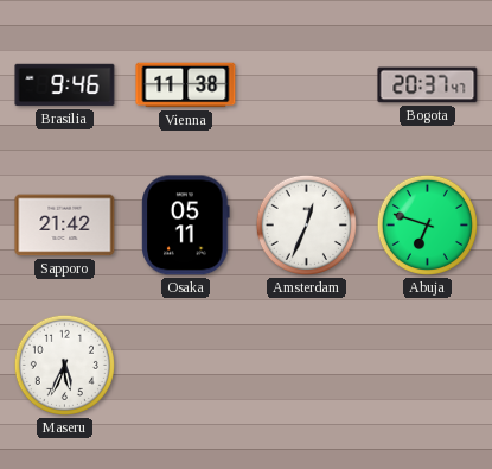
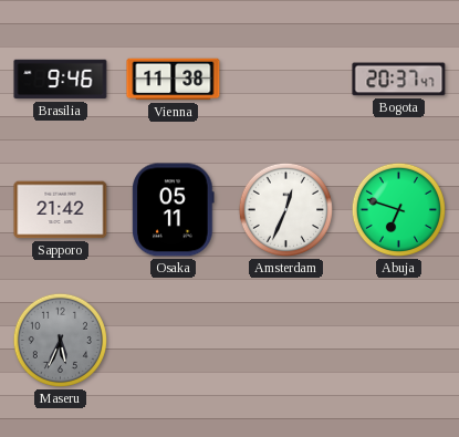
Maseru dial: white -> grey (60, 340)
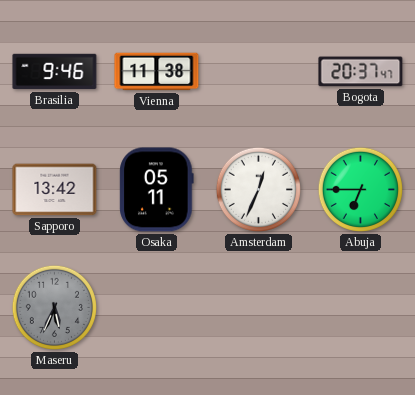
Sapporo: 21:42 -> 13:42 (55, 190)
Abuja: 6:48 -> 6:45 (360, 189)
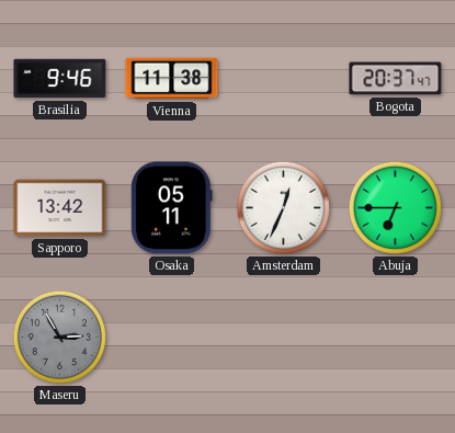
Maseru: 5:34 -> 2:55 (59, 337)
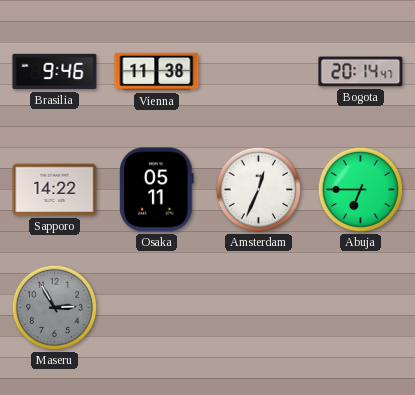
Bogota: 20:37 -> 20:14 (361, 72)
Sapporo: 13:42 -> 14:22 (55, 190)
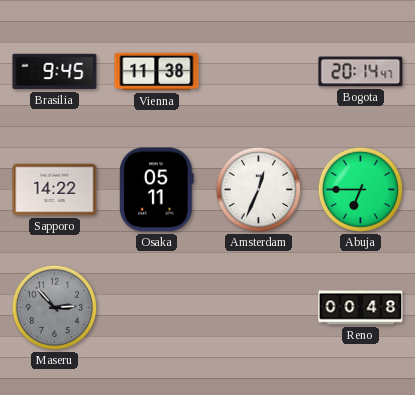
Brasilia: 9:46 -> 9:45 (55, 72)
Maseru: 2:55 -> 2:53 (54, 307)
Reno: none -> 00:48 (361, 308)
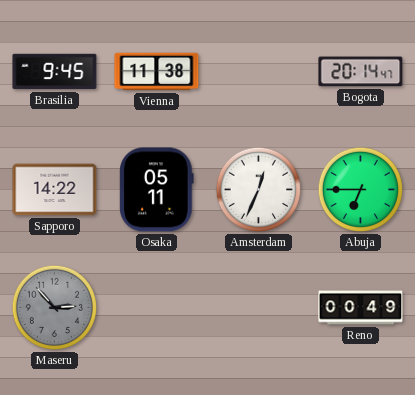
Reno: 00:48 -> 00:49 (361, 308)
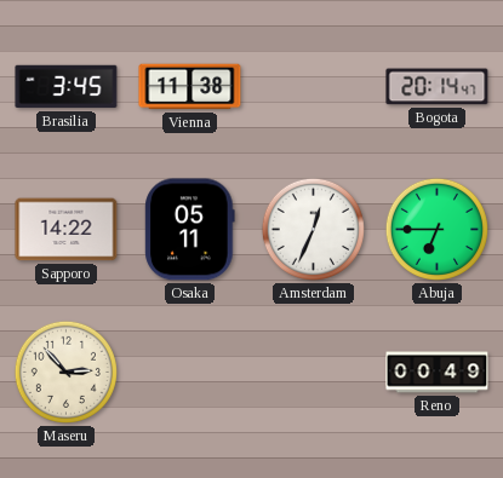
Brasilia: 9:45 -> 3:45 (67, 87)
Maseru dial: grey -> cream (65, 372)
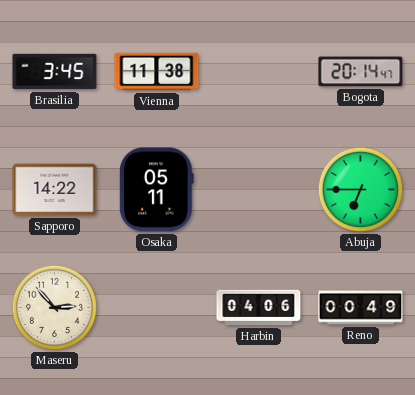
Amsterdam: 12:34 -> none (313, 229)
Harbin: none -> 04:06 (259, 308)
